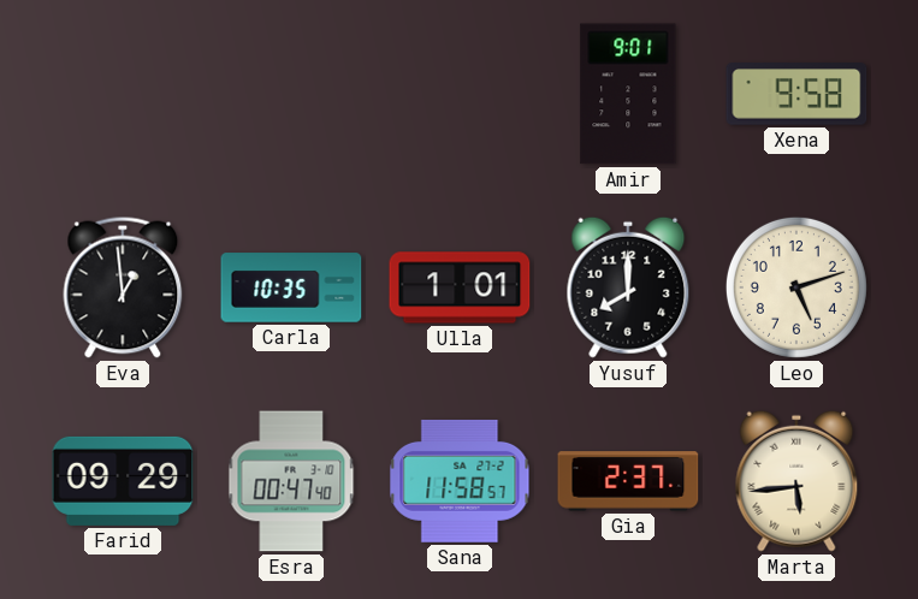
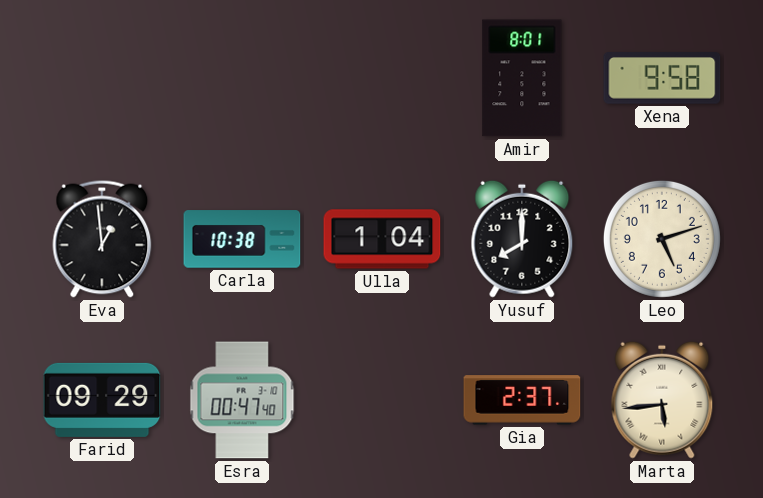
Amir: 9:01 -> 8:01 (522, 78)
Carla: 10:35 -> 10:38 (242, 239)
Ulla: 1:01 -> 1:04 (382, 239)
Sana: 11:58 -> none (460, 481)
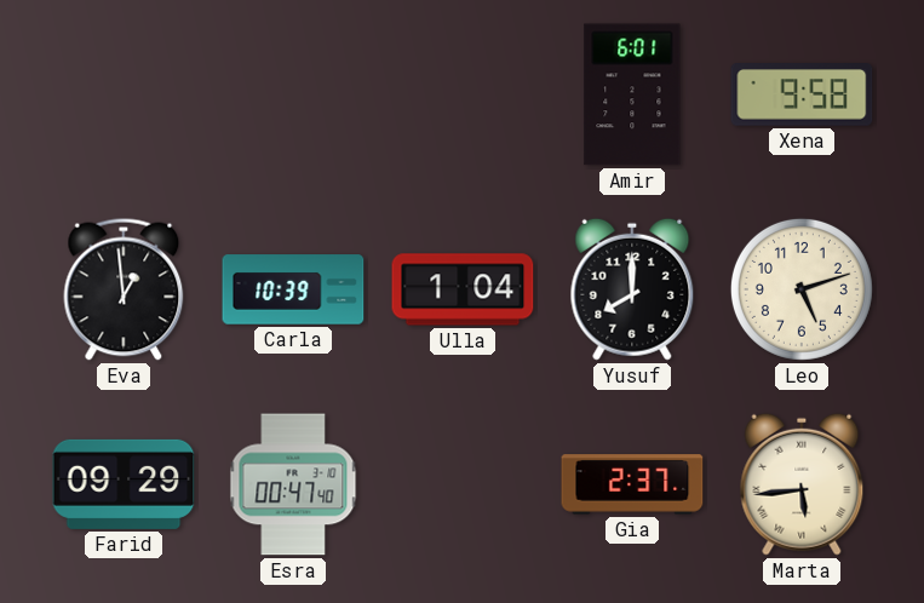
Amir: 8:01 -> 6:01 (632, 94)
Carla: 10:38 -> 10:39 (293, 289)
